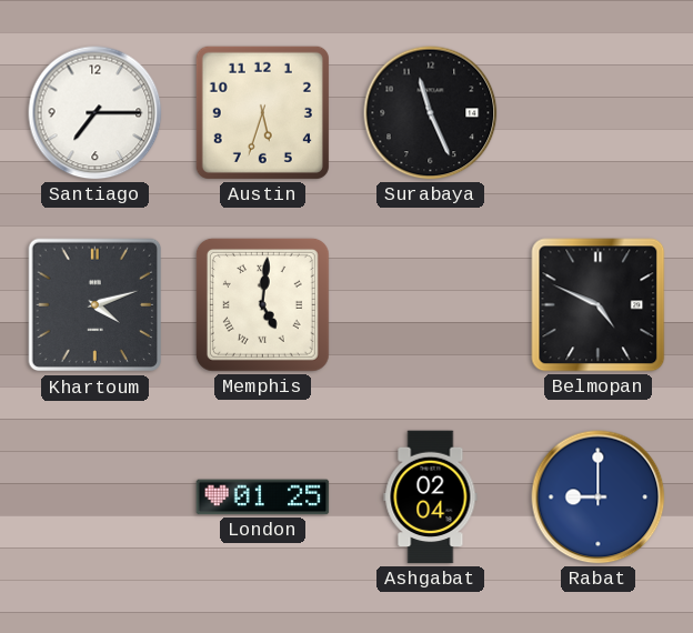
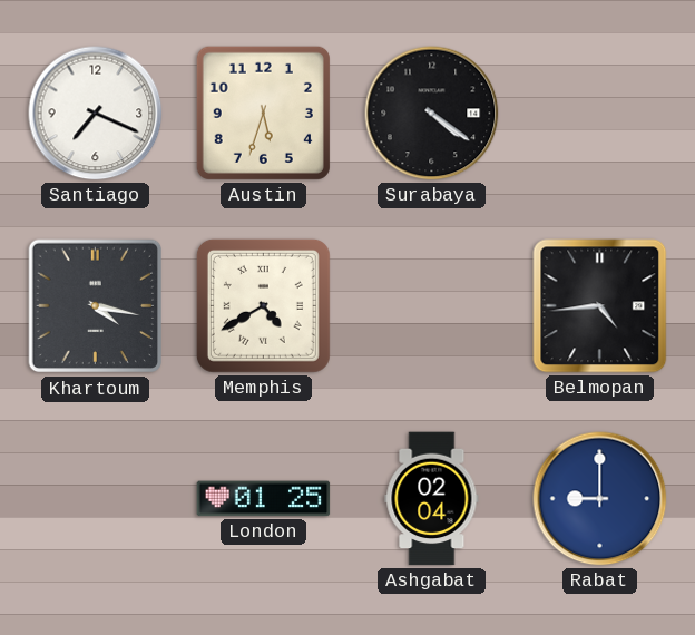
Santiago: 7:15 -> 7:19 (96, 114)
Surabaya: 11:26 -> 4:21 (432, 114)
Khartoum: 4:12 -> 4:17 (96, 306)
Memphis: 5:01 -> 4:40 (263, 305)
Belmopan: 4:49 -> 4:44 (600, 306)
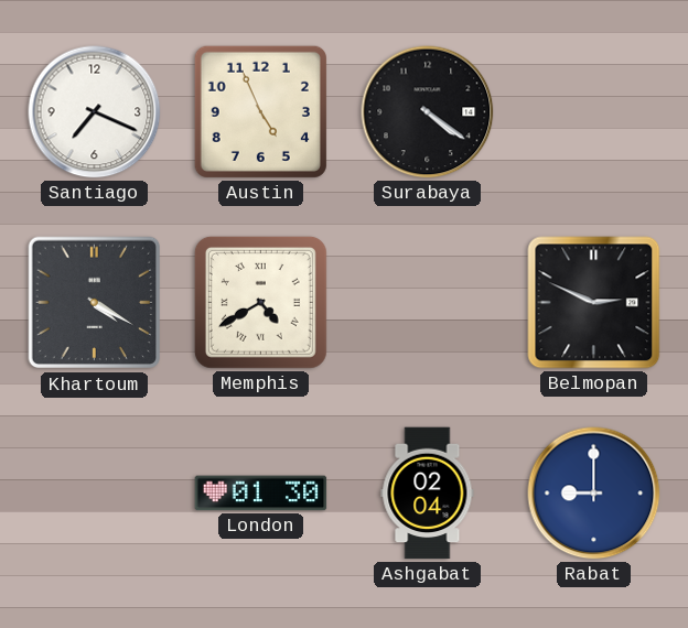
Austin: 5:33 -> 4:56 (260, 111)
Khartoum: 4:17 -> 4:20 (95, 303)
Belmopan: 4:44 -> 2:49 (594, 303)
London: 01:25 -> 01:30 (261, 494)
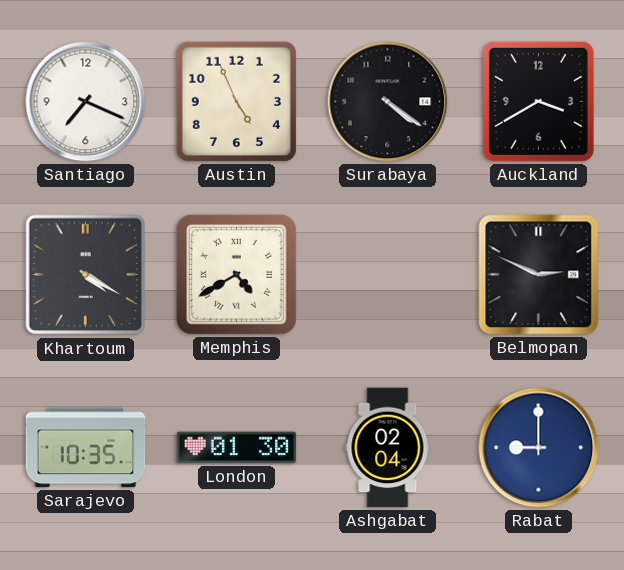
Auckland: none -> 3:40 (538, 101)
Sarajevo: none -> 10:35 (86, 448)
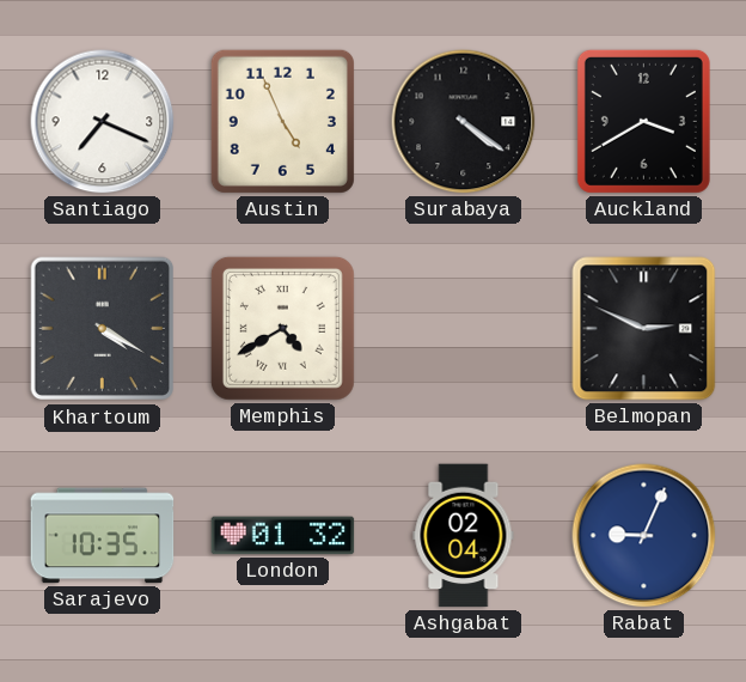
London: 01:30 -> 01:32 (283, 536)
Rabat: 9:00 -> 9:04 (644, 536)
